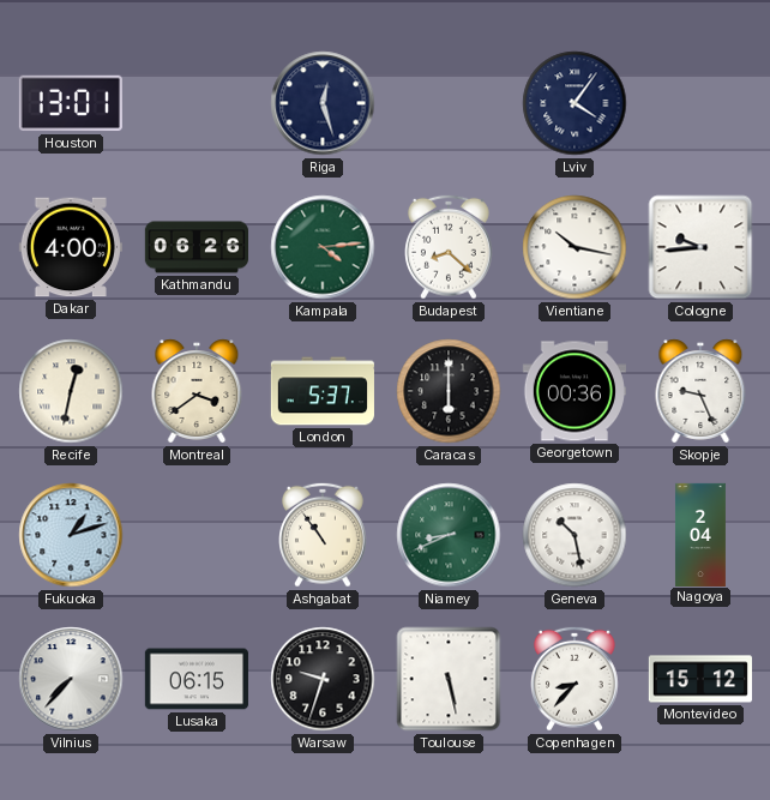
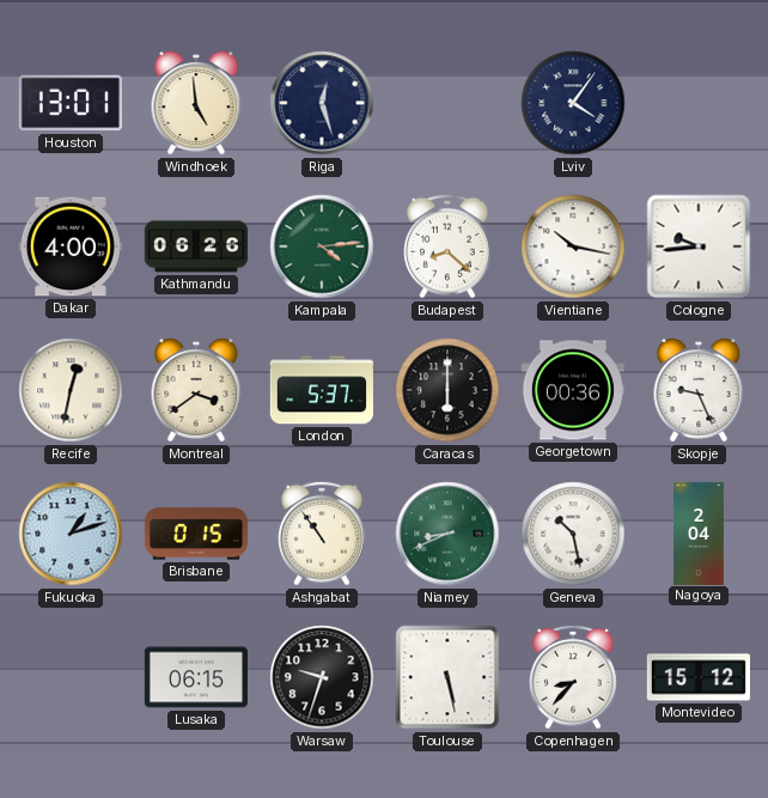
Windhoek: none -> 4:59 (196, 103)
Brisbane: none -> 0:15 (196, 534)
Vilnius: 7:37 -> none (71, 679)
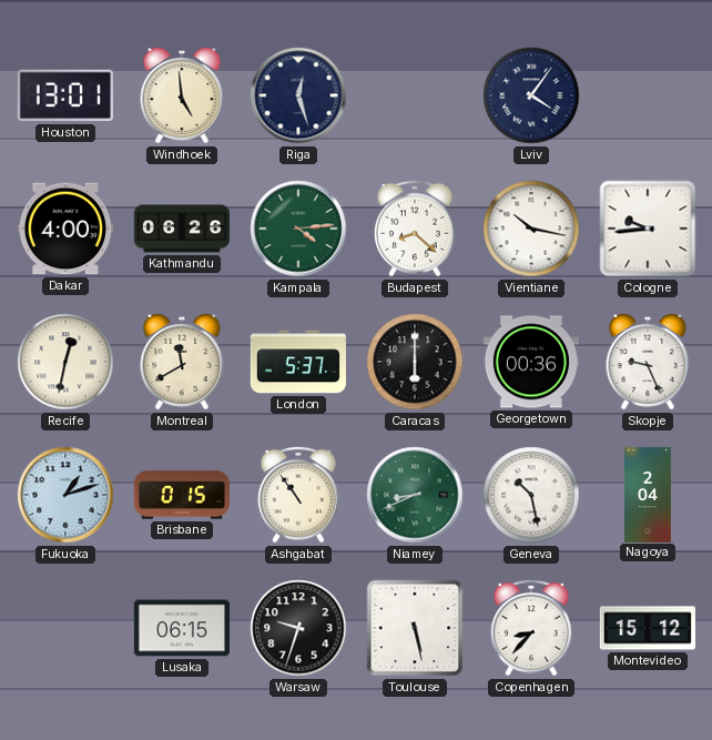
Montreal: 3:39 -> 11:40 (182, 362)
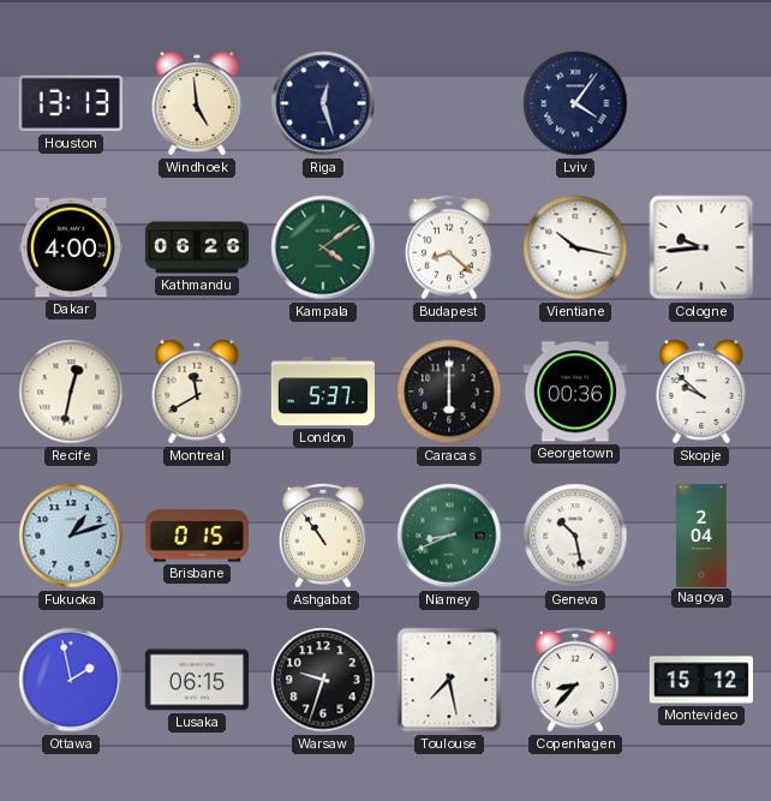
Houston: 13:01 -> 13:13 (71, 103)
Kampala: 4:14 -> 4:09 (323, 247)
Skopje: 9:26 -> 9:52 (701, 391)
Ottawa: none -> 1:58 (71, 680)
Toulouse: 5:28 -> 7:28 (449, 680)
